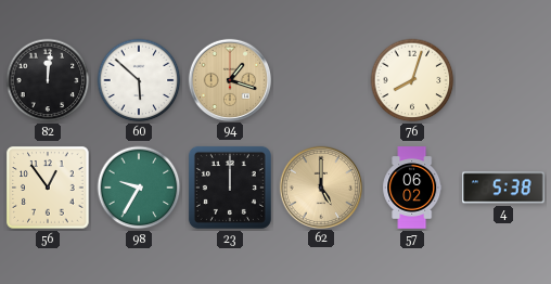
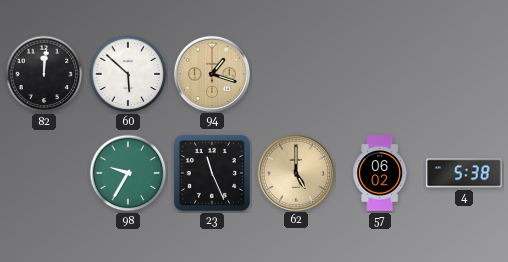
76: 8:03 -> none (412, 80)
56: 12:54 -> none (48, 188)
23: 12:00 -> 11:26 (212, 173)
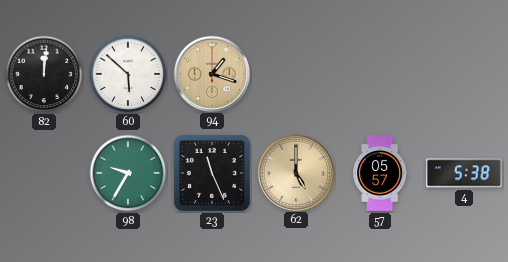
57: 06:02 -> 05:57 (380, 173)
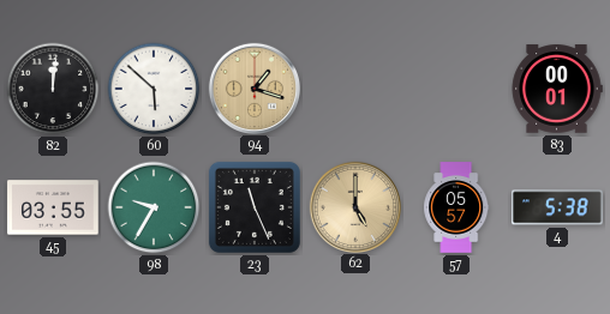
83: none -> 00:01 (557, 89)
45: none -> 03:55 (53, 207)
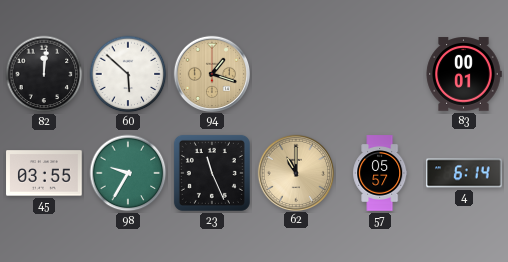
62: 5:00 -> 11:00 (295, 172)
4: 5:38 -> 6:14 (465, 173)
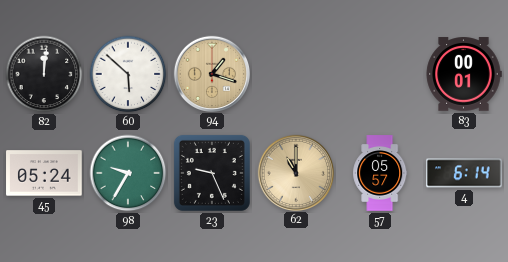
45: 03:55 -> 05:24 (44, 173)
23: 11:26 -> 9:26 (212, 173)
